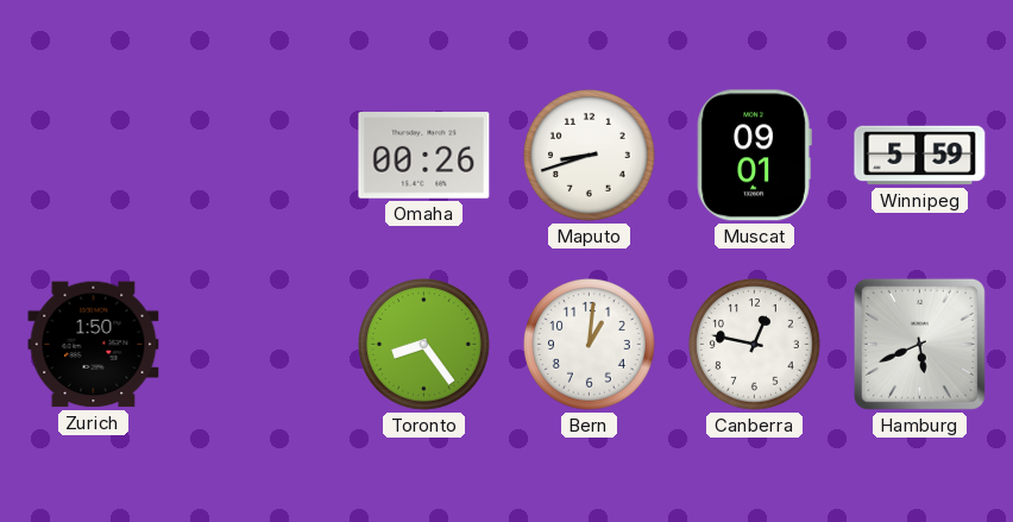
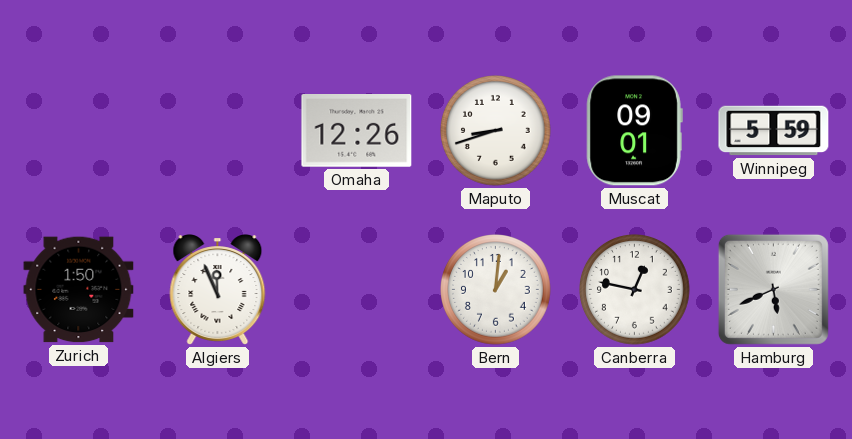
Omaha: 00:26 -> 12:26 (357, 131)
Algiers: none -> 11:56 (218, 290)
Toronto: 8:24 -> none (424, 345)
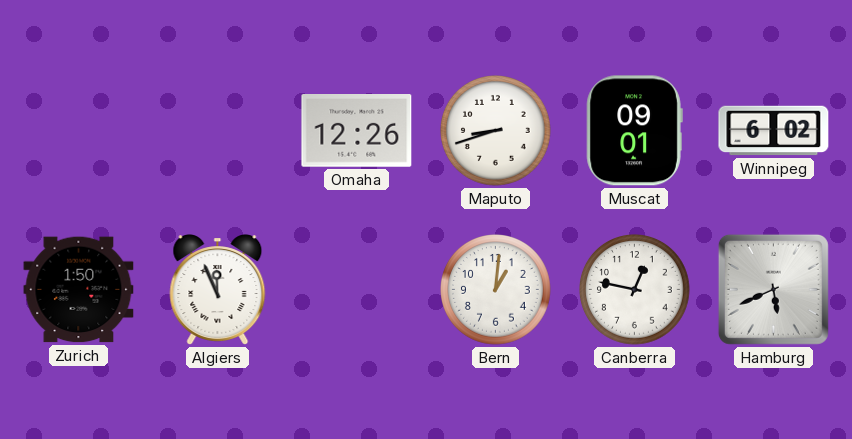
Winnipeg: 5:59 -> 6:02 (774, 131)
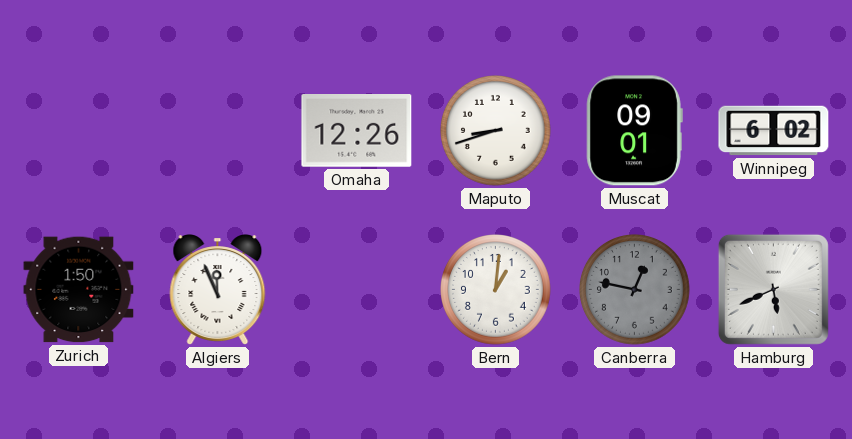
Canberra dial: white -> grey (635, 290)
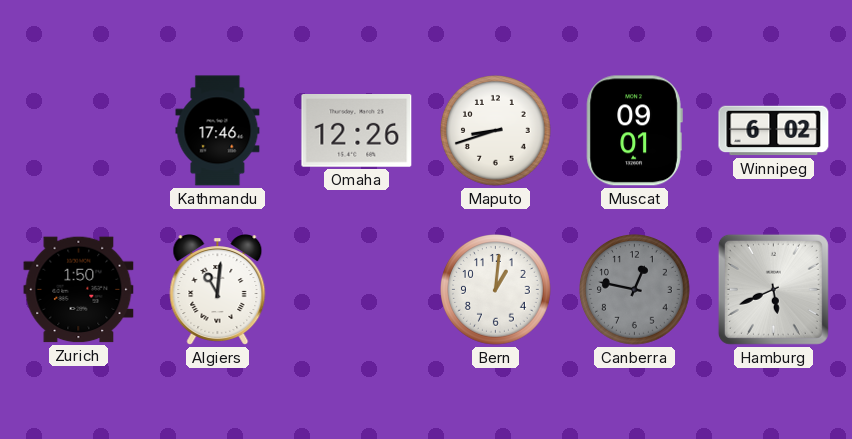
Kathmandu: none -> 17:46 (218, 131)
Algiers: 11:56 -> 11:01 (218, 290)
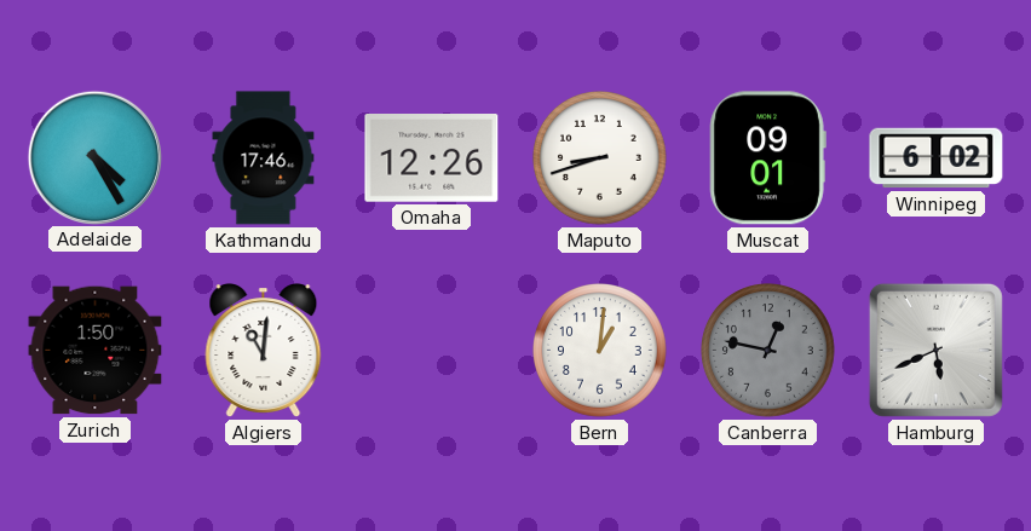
Adelaide: none -> 4:25 (94, 157)
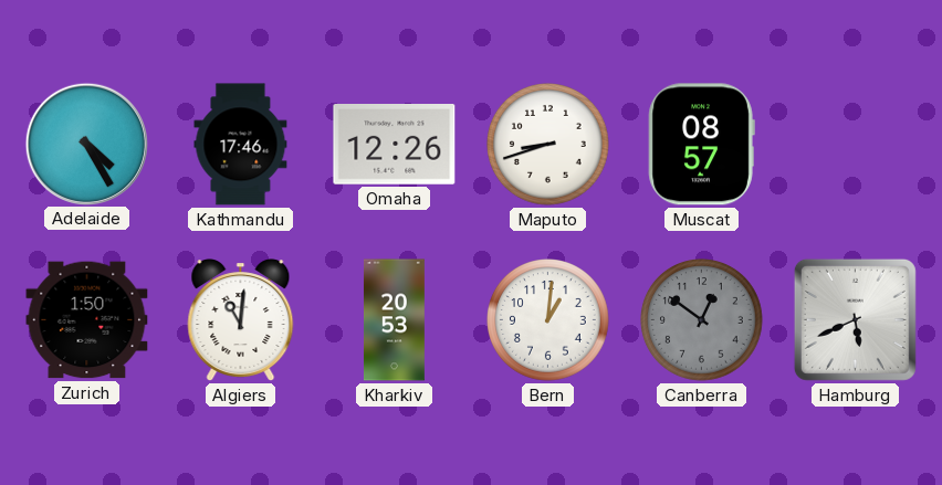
Muscat: 09:01 -> 08:57 (701, 145)
Winnipeg: 6:02 -> none (937, 158)
Kharkiv: none -> 20:53 (394, 320)
Canberra: 12:47 -> 12:51 (702, 320)
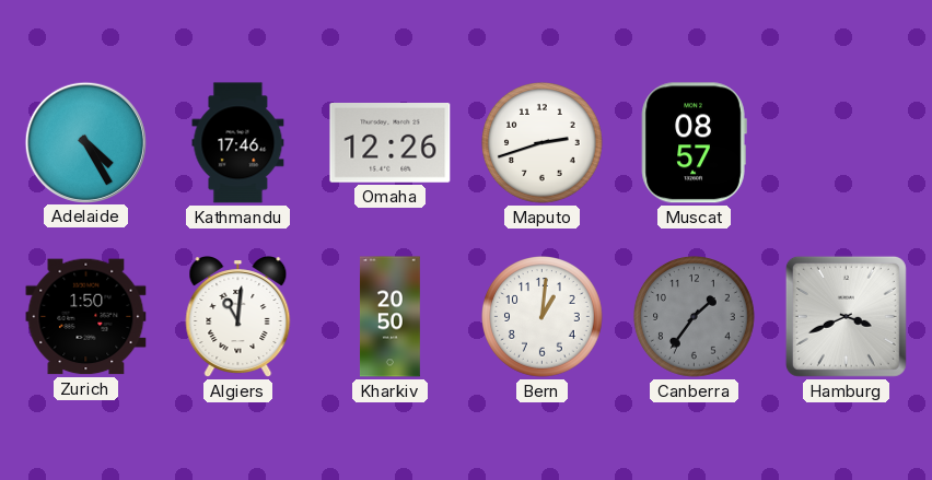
Maputo: 8:42 -> 2:42 (543, 143)
Kharkiv: 20:53 -> 20:50 (389, 317)
Canberra: 12:51 -> 1:36 (695, 317)
Hamburg: 5:41 -> 3:41 (846, 316)
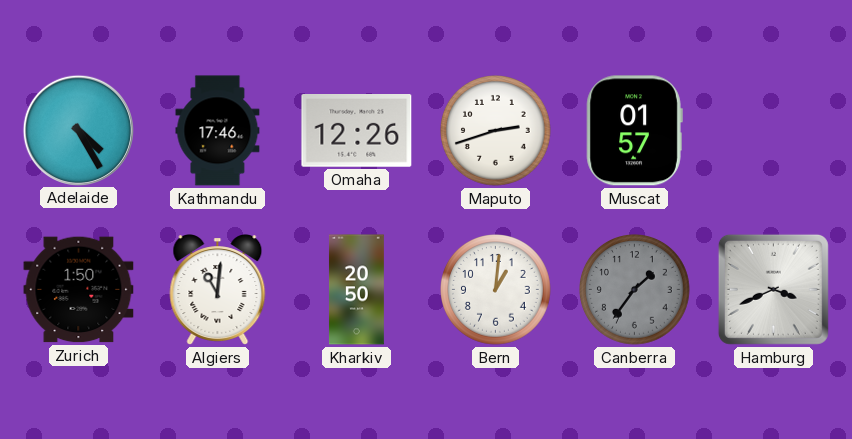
Muscat: 08:57 -> 01:57 (634, 131)
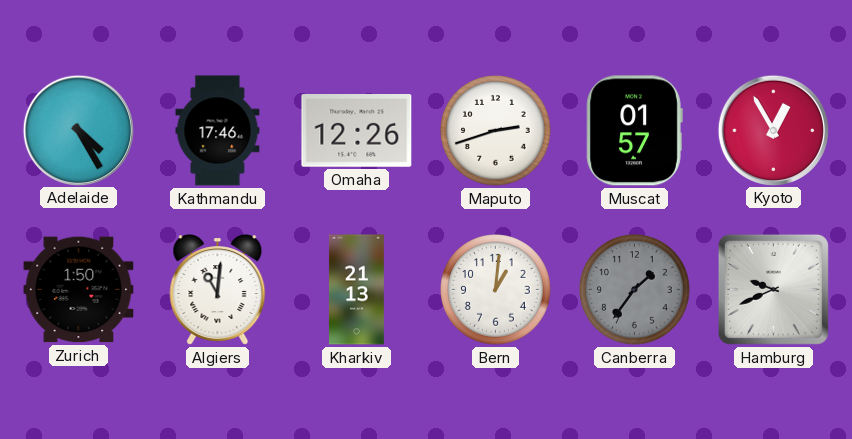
Kyoto: none -> 12:55 (773, 130)
Kharkiv: 20:50 -> 21:13 (356, 290)
Hamburg: 3:41 -> 9:41 (773, 289)
